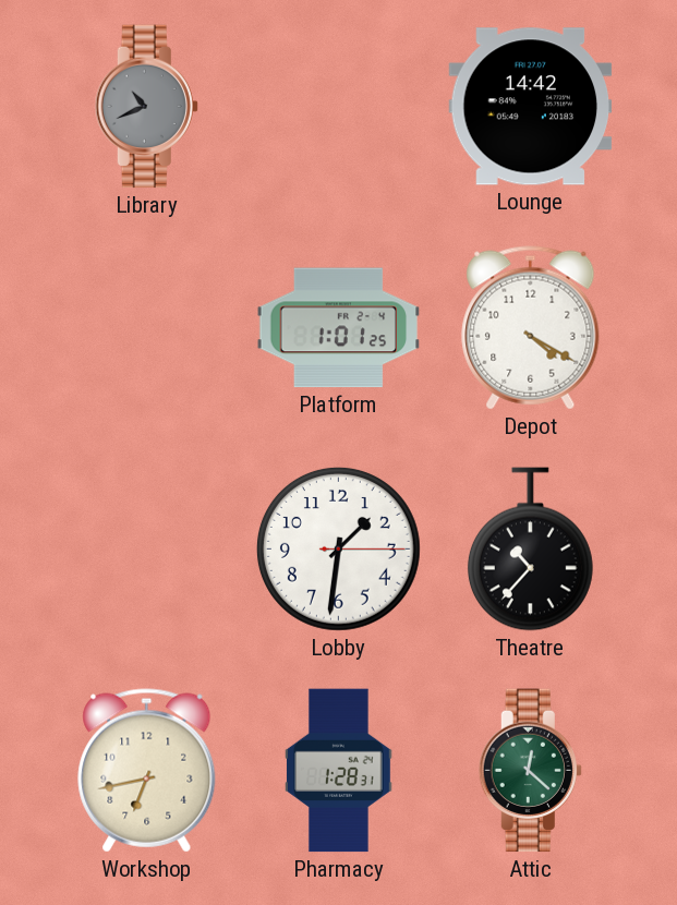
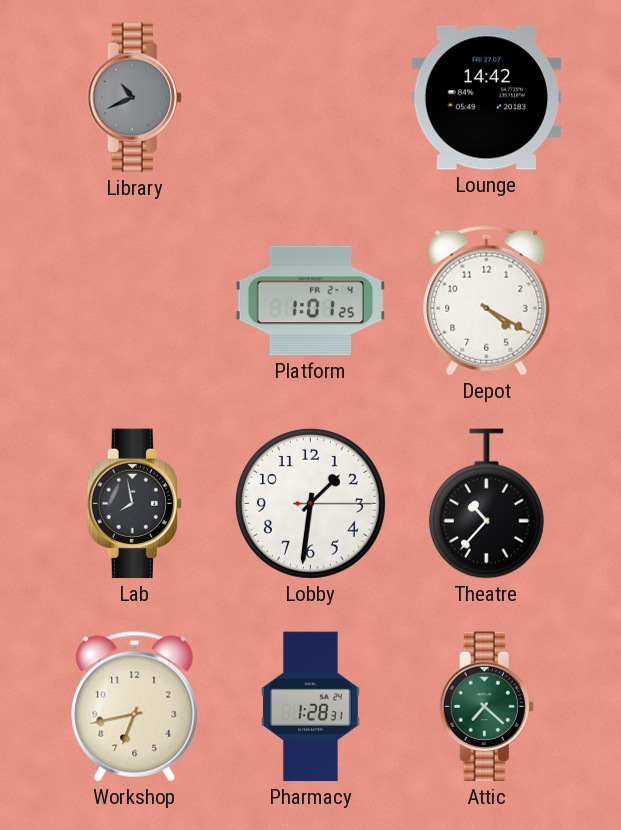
Lab: none -> 7:58 (134, 504)
Attic: 12:22 -> 7:22 (486, 707)
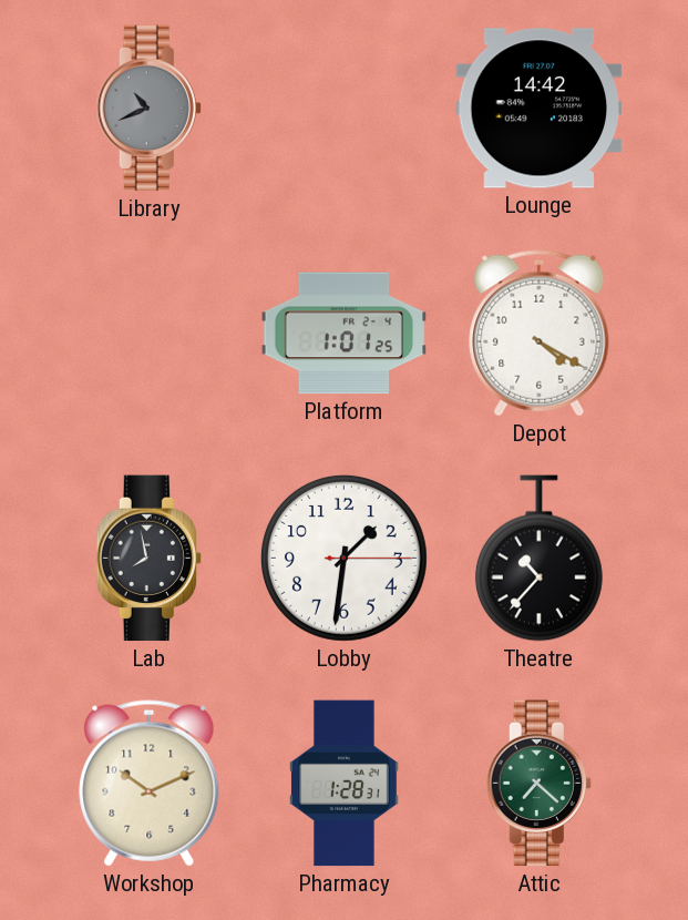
Workshop: 6:43 -> 10:11 (150, 784)
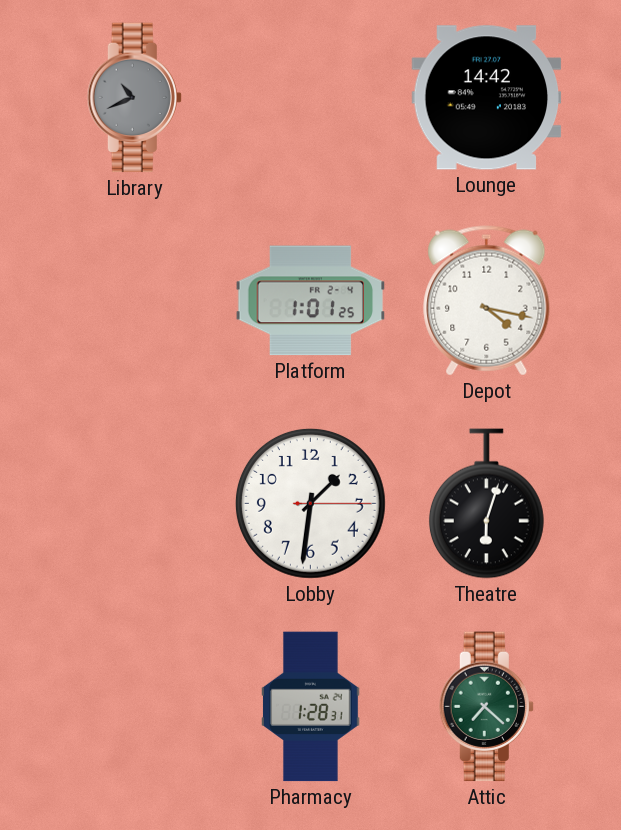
Depot: 4:20 -> 4:17 (487, 301)
Lab: 7:58 -> none (148, 559)
Theatre: 10:37 -> 6:03 (486, 504)
Workshop: 10:11 -> none (150, 784)
